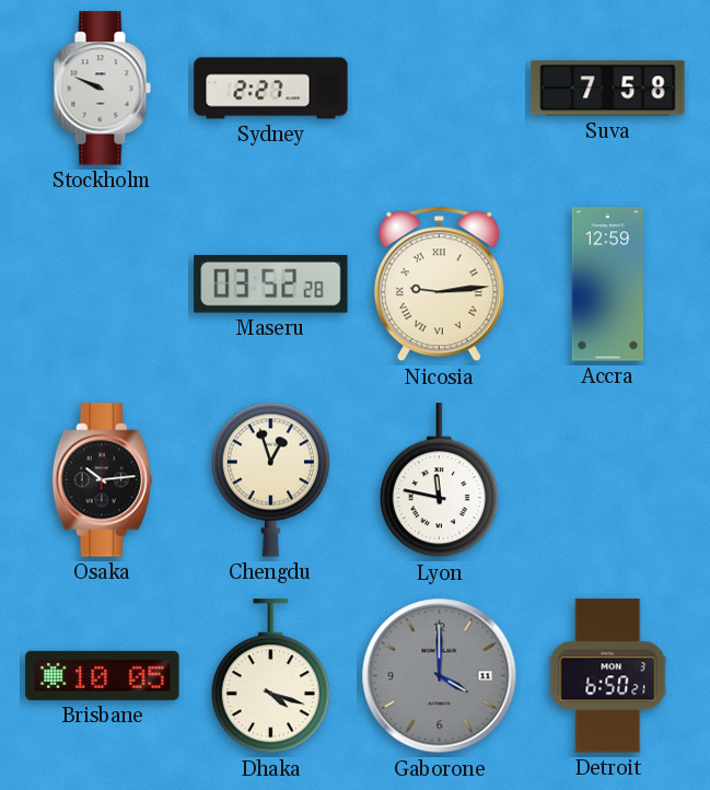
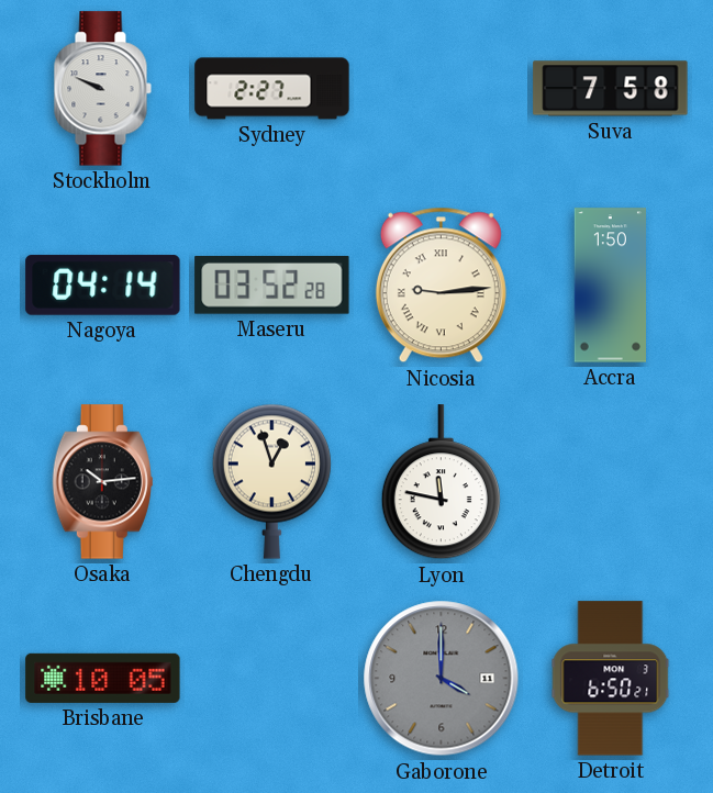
Nagoya: none -> 04:14 (103, 286)
Accra: 12:59 -> 1:50 (610, 286)
Dhaka: 4:18 -> none (270, 676)
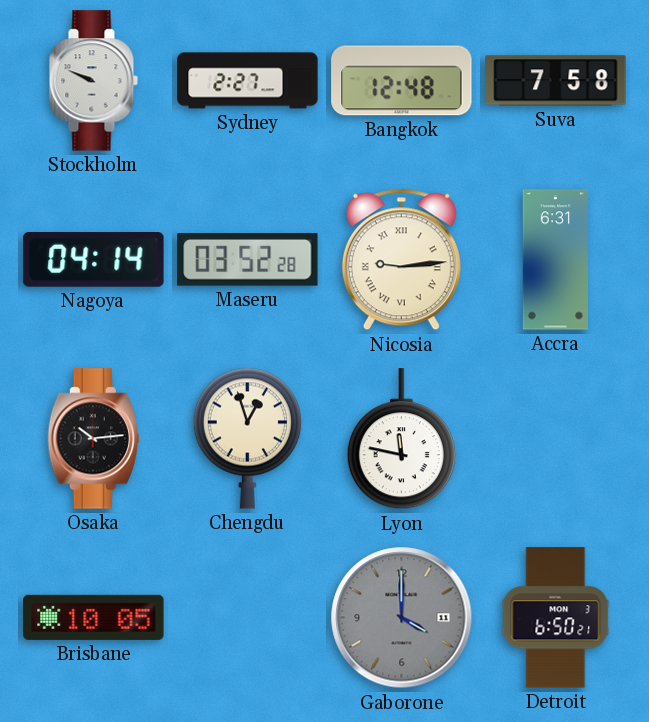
Bangkok: none -> 12:48 (402, 81)
Accra: 1:50 -> 6:31 (555, 260)
